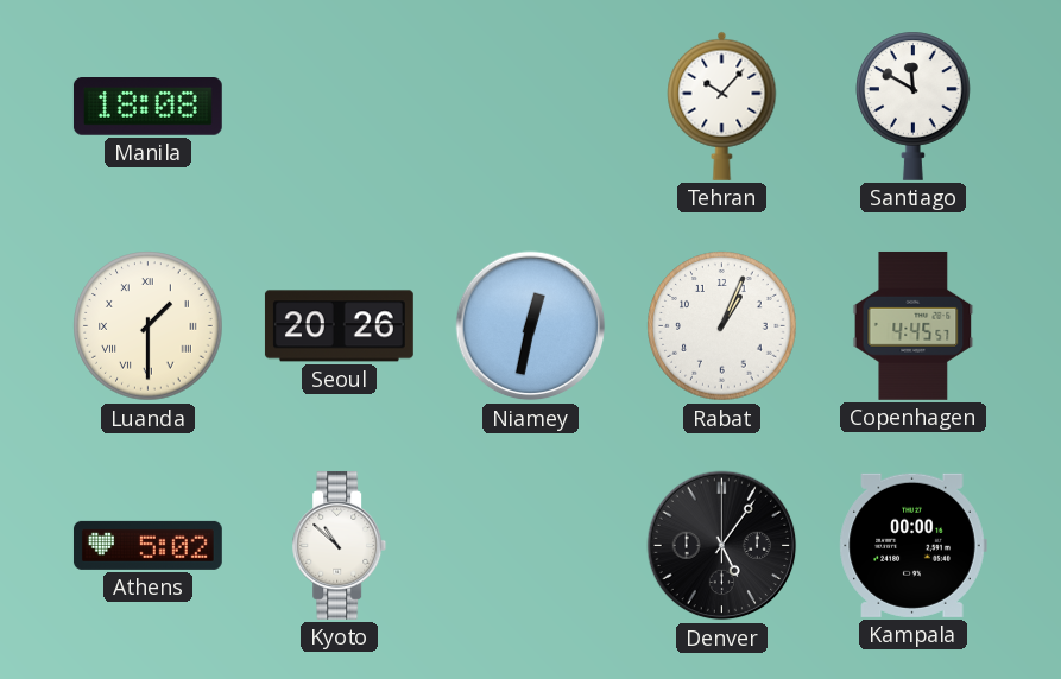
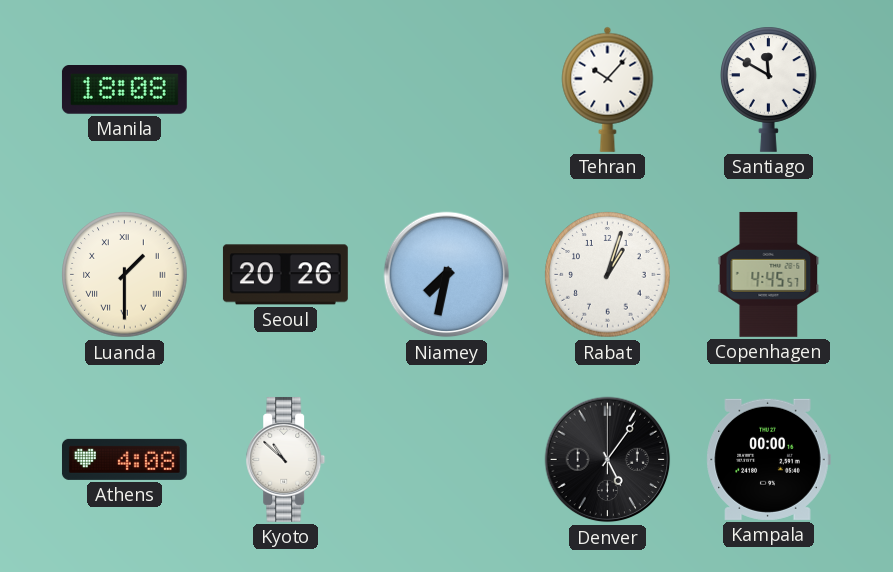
Niamey: 12:32 -> 7:32 (447, 275)
Rabat: 1:04 -> 1:03 (608, 275)
Athens: 5:02 -> 4:08 (124, 459)
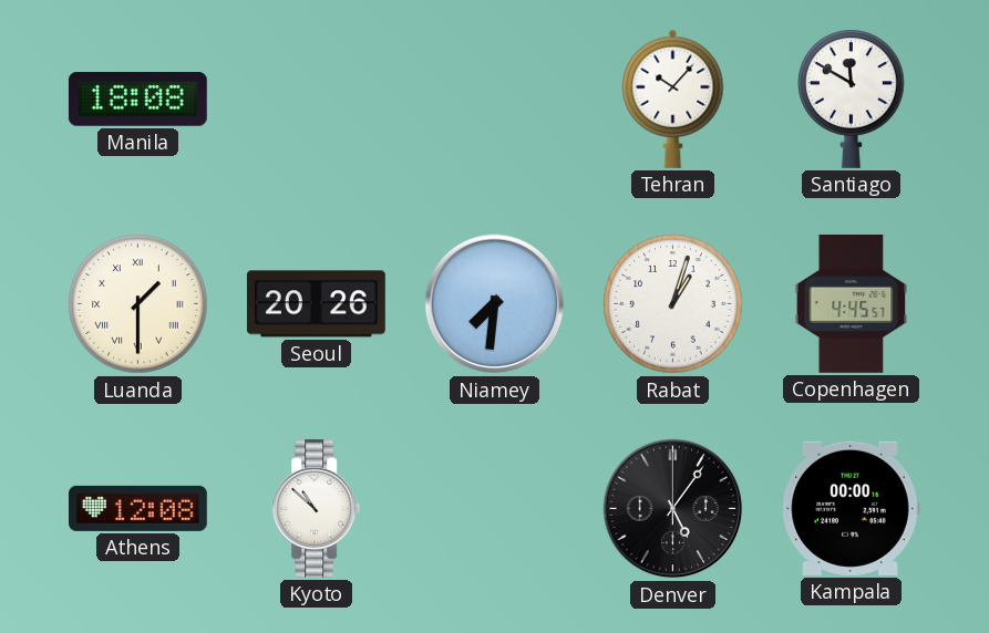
Niamey: 7:32 -> 7:31 (495, 304)
Athens: 4:08 -> 12:08 (137, 508)
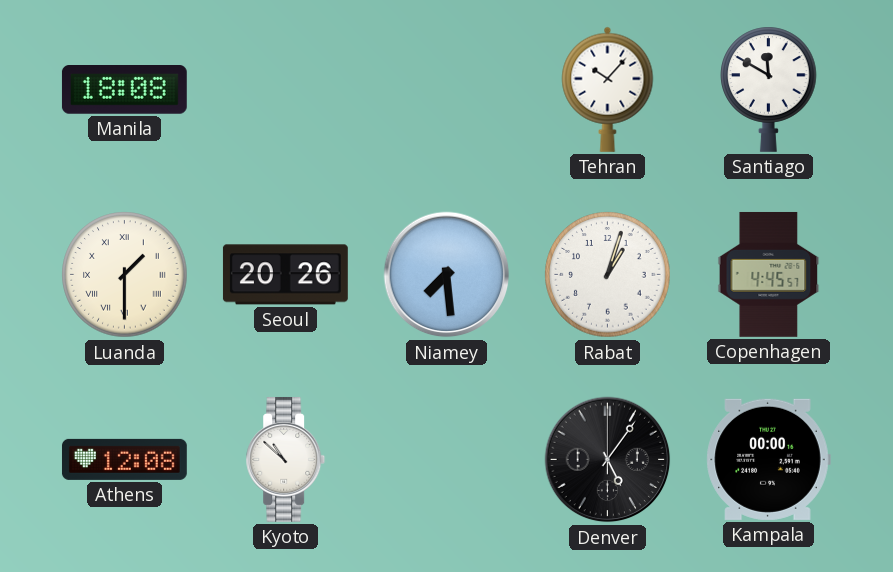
Niamey: 7:31 -> 7:29 (447, 275)
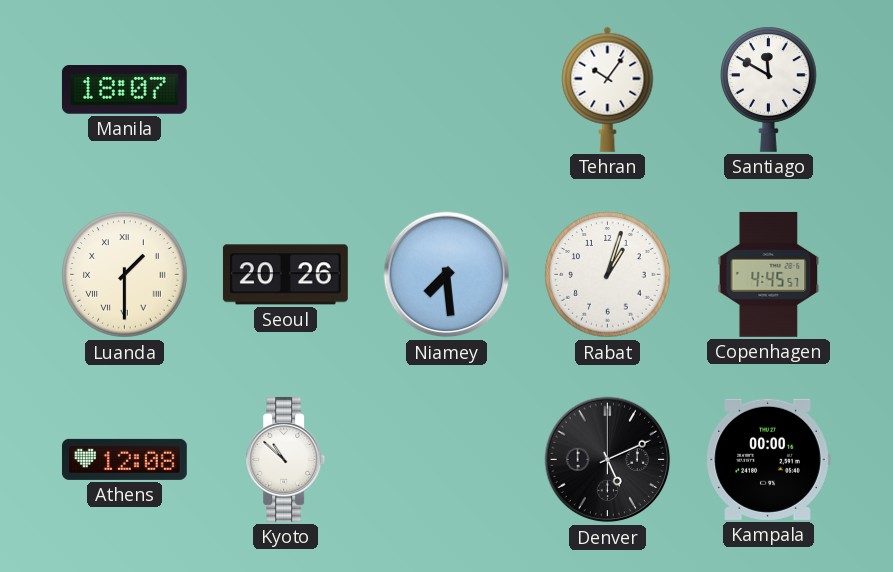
Manila: 18:08 -> 18:07 (124, 90)
Tehran: 10:07 -> 10:06 (608, 89)
Denver: 5:06 -> 5:11 (608, 460)
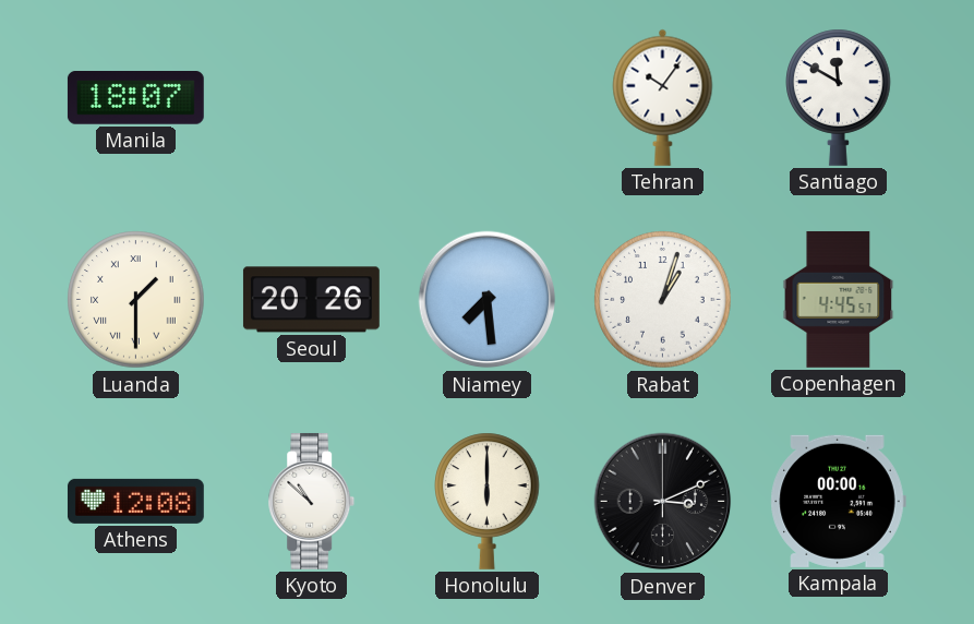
Honolulu: none -> 6:00 (488, 501)
Denver: 5:11 -> 3:11 (663, 502)
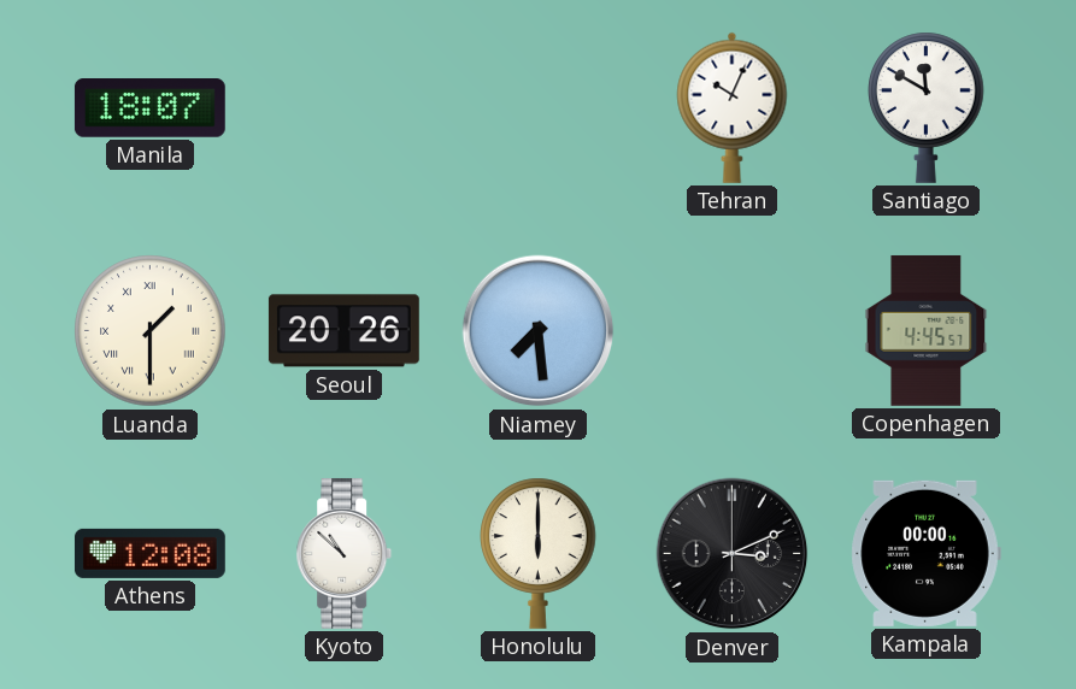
Tehran: 10:06 -> 10:04 (733, 107)
Rabat: 1:03 -> none (663, 300)
